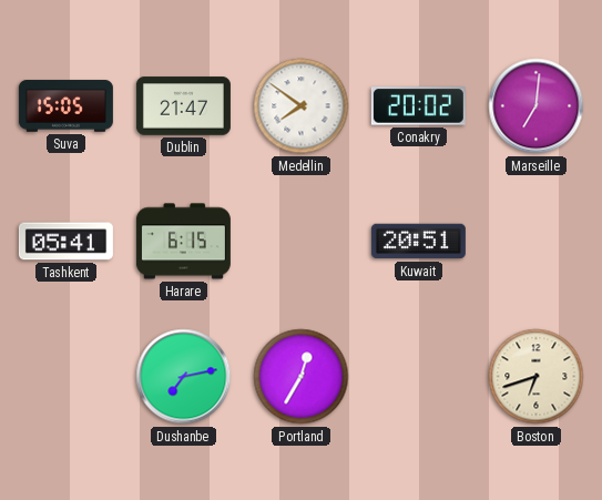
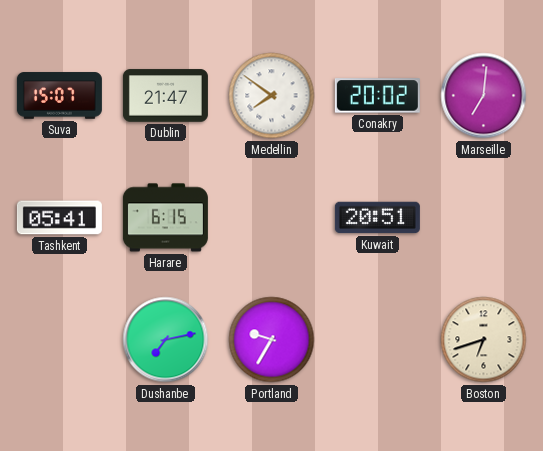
Suva: 15:05 -> 15:07 (59, 96)
Portland: 12:35 -> 9:35 (272, 340)
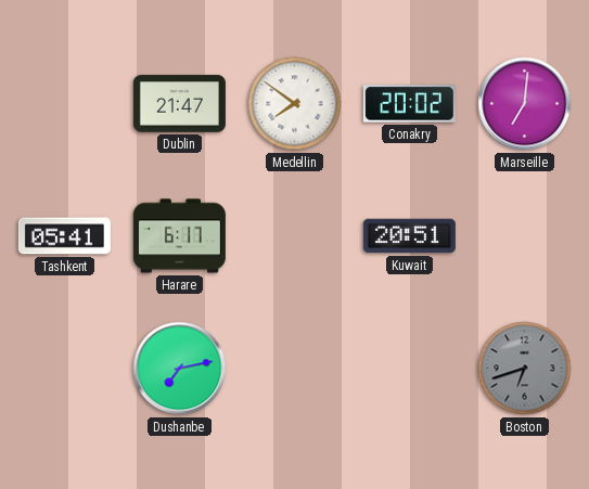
Suva: 15:07 -> none (59, 96)
Harare: 6:15 -> 6:17 (179, 236)
Portland: 9:35 -> none (272, 340)
Boston dial: cream -> grey (525, 369)
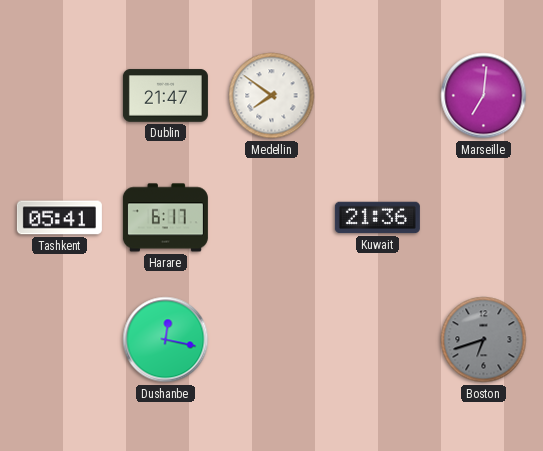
Conakry: 20:02 -> none (409, 104)
Kuwait: 20:51 -> 21:36 (377, 218)
Dushanbe: 7:13 -> 12:17 (166, 340)
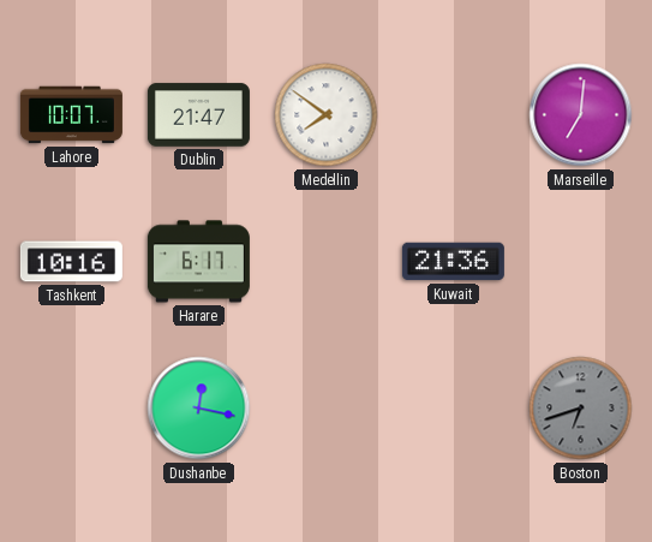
Lahore: none -> 10:07 (71, 115)
Tashkent: 05:41 -> 10:16 (71, 262)
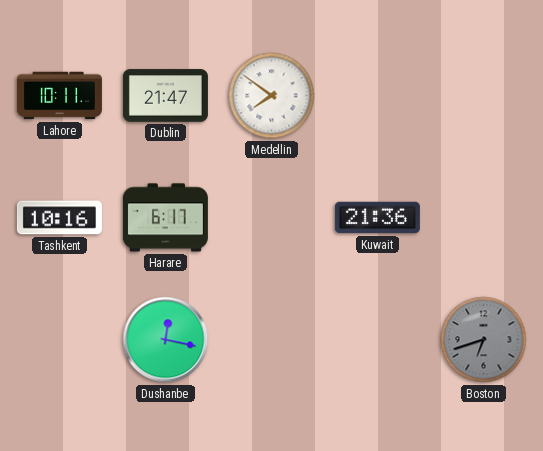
Lahore: 10:07 -> 10:11 (59, 96)
Marseille: 7:01 -> none (581, 115)
